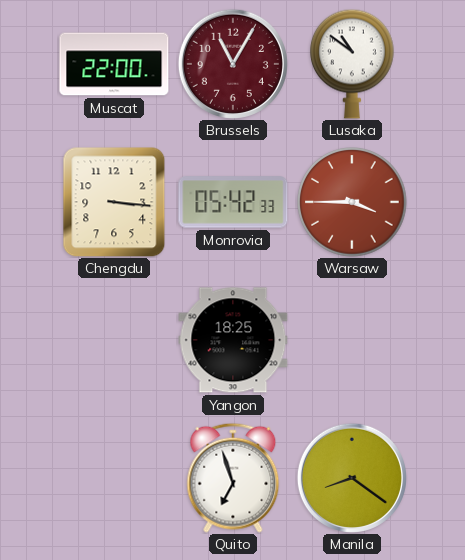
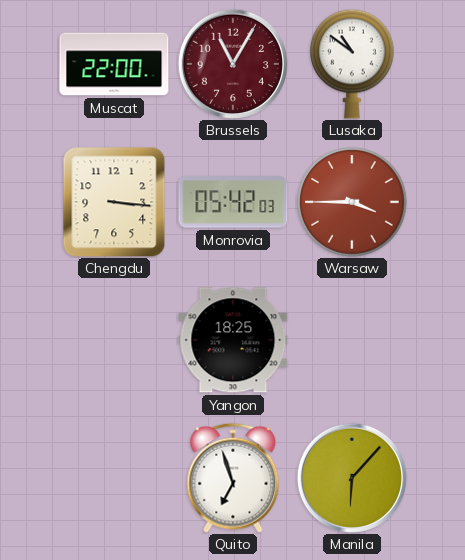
Monrovia: 05:42:33 -> 05:42:03 (233, 202)
Manila: 8:21 -> 6:07 (352, 478)
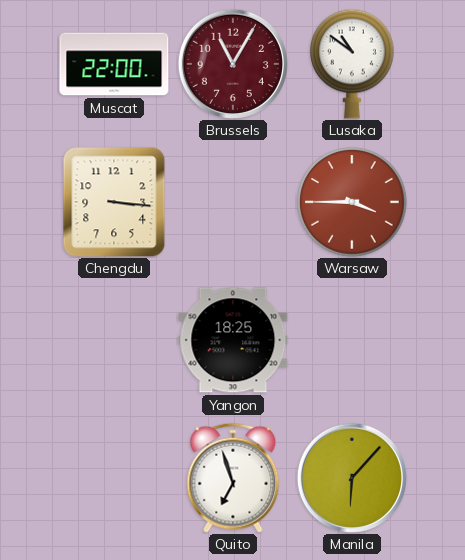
Monrovia: 05:42 -> none (233, 202)
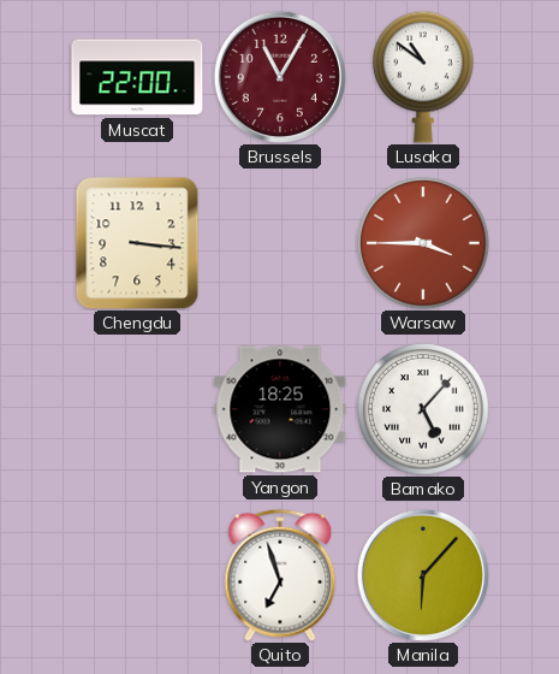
Bamako: none -> 5:07 (423, 409)
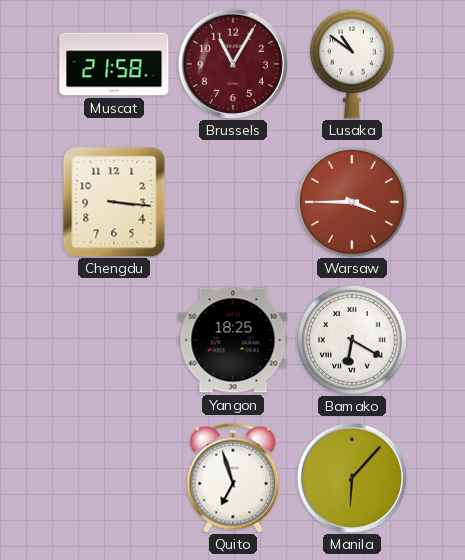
Muscat: 22:00 -> 21:58 (114, 64)
Bamako: 5:07 -> 6:20 (352, 340)
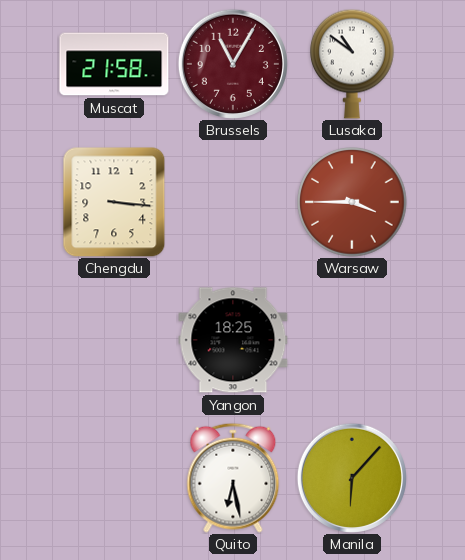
Bamako: 6:20 -> none (352, 340)
Quito: 6:57 -> 6:28 (233, 478)
